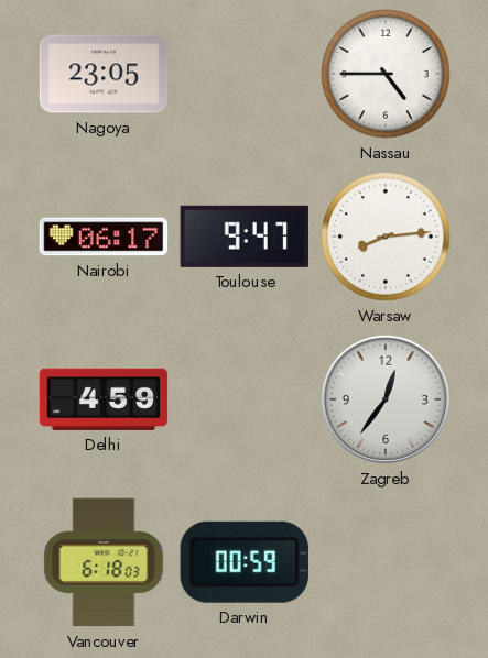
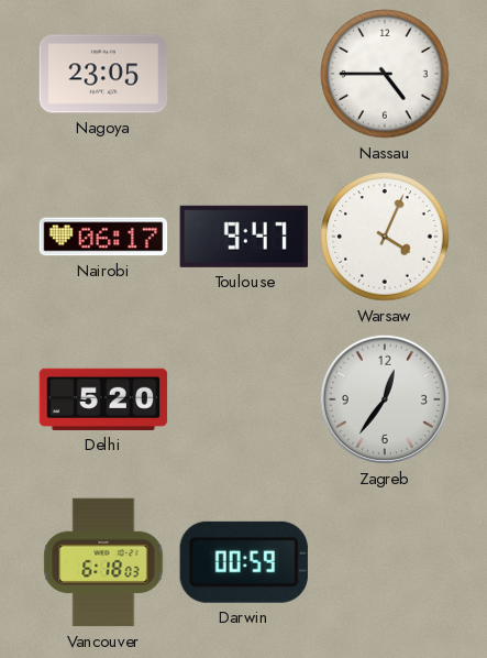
Warsaw: 8:14 -> 4:04 (385, 237)
Delhi: 4:59 -> 5:20 (103, 399)
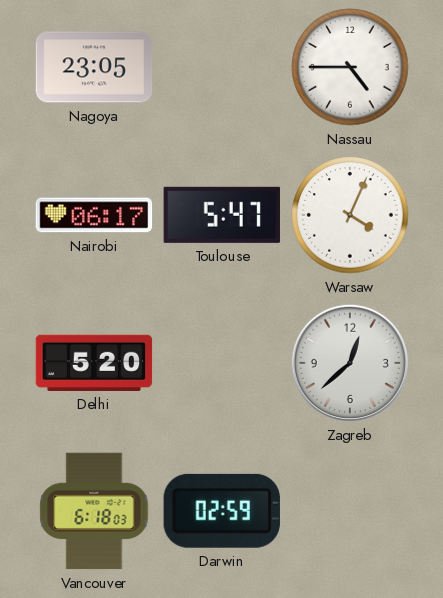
Toulouse: 9:47 -> 5:47 (222, 215)
Zagreb: 12:36 -> 12:38 (350, 363)
Darwin: 00:59 -> 02:59 (222, 511)
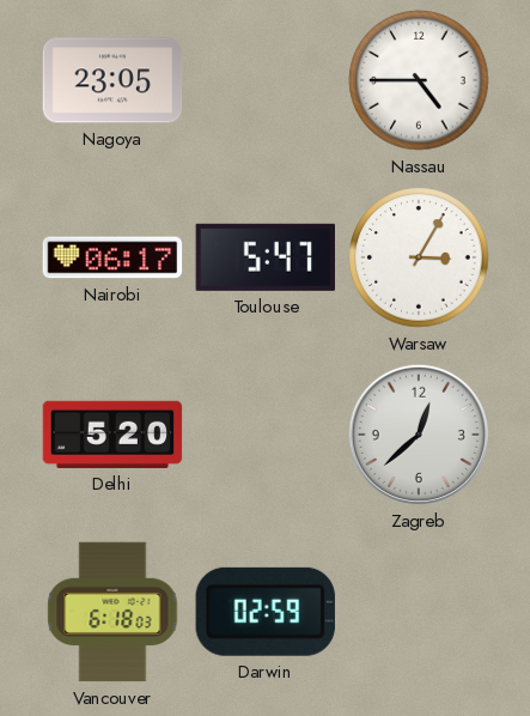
Warsaw: 4:04 -> 3:05 (419, 257)
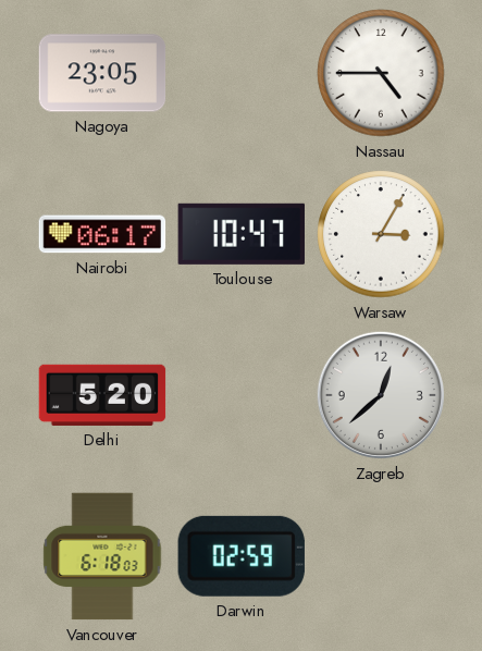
Toulouse: 5:47 -> 10:47 (242, 234)
